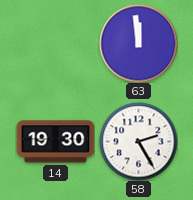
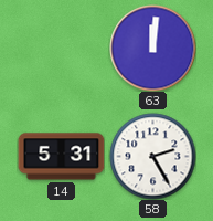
63: 11:59 -> 12:01 (152, 48)
14: 19:30 -> 5:31 (61, 157)
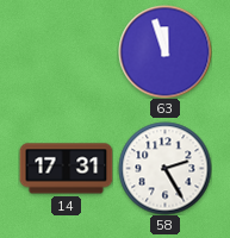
63: 12:01 -> 11:57 (164, 51)
14: 5:31 -> 17:31 (66, 169)
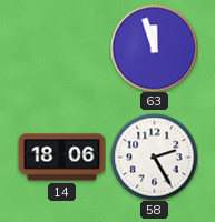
14: 17:31 -> 18:06 (61, 158)
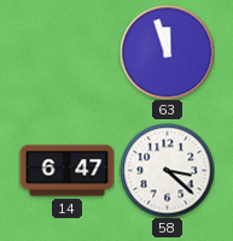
14: 18:06 -> 6:47 (66, 171)
58: 2:25 -> 3:22 (167, 170)
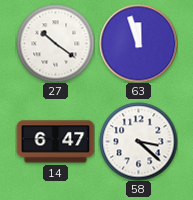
27: none -> 10:21 (55, 43)
